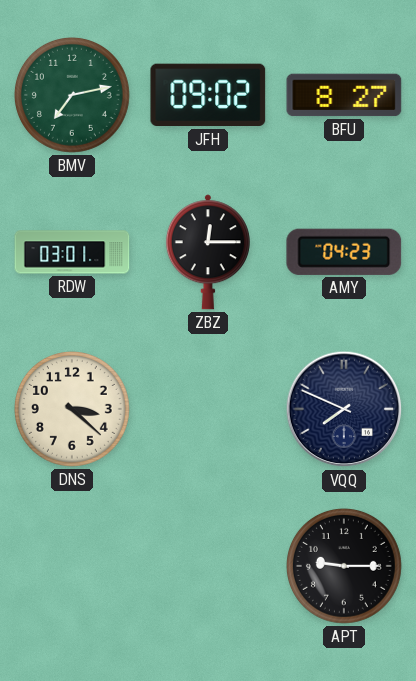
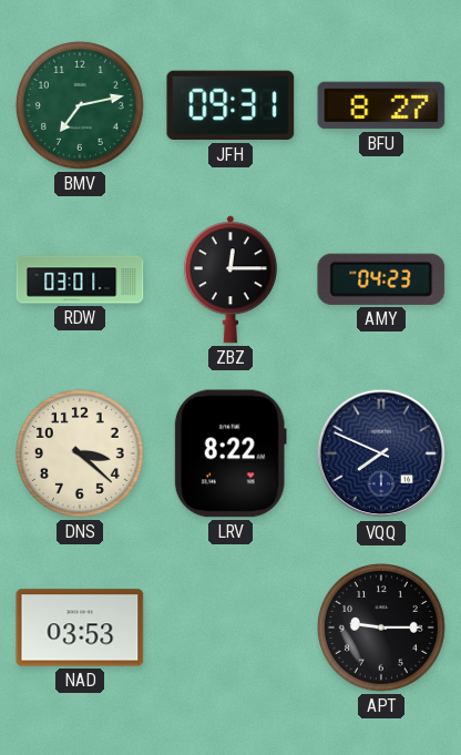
JFH: 09:02 -> 09:31 (230, 105)
LRV: none -> 8:22 (230, 453)
NAD: none -> 03:53 (80, 628)
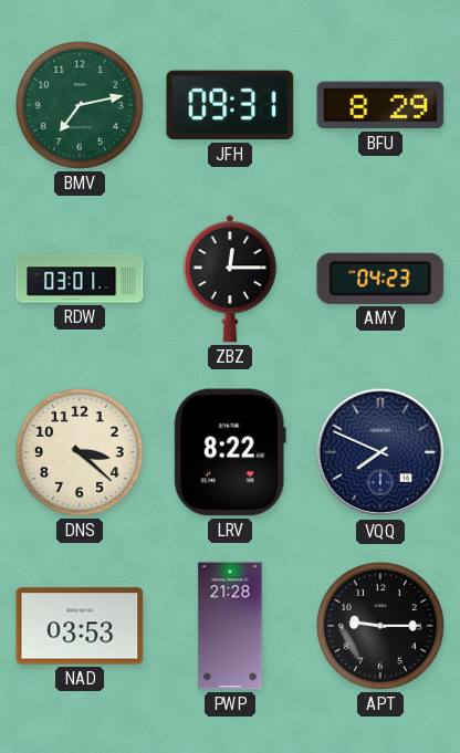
BFU: 8:27 -> 8:29 (380, 105)
PWP: none -> 21:28 (230, 626)
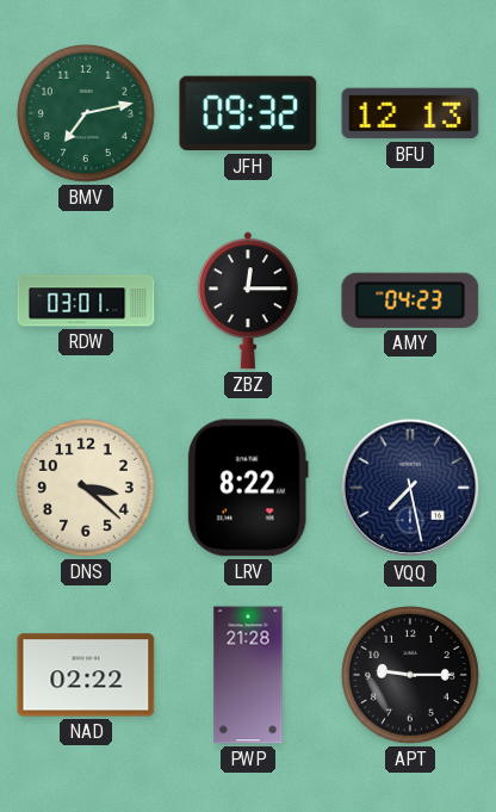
JFH: 09:31 -> 09:32 (248, 113)
BFU: 8:29 -> 12:13 (410, 113)
VQQ: 7:49 -> 7:28 (410, 488)
NAD: 03:53 -> 02:22 (86, 675)
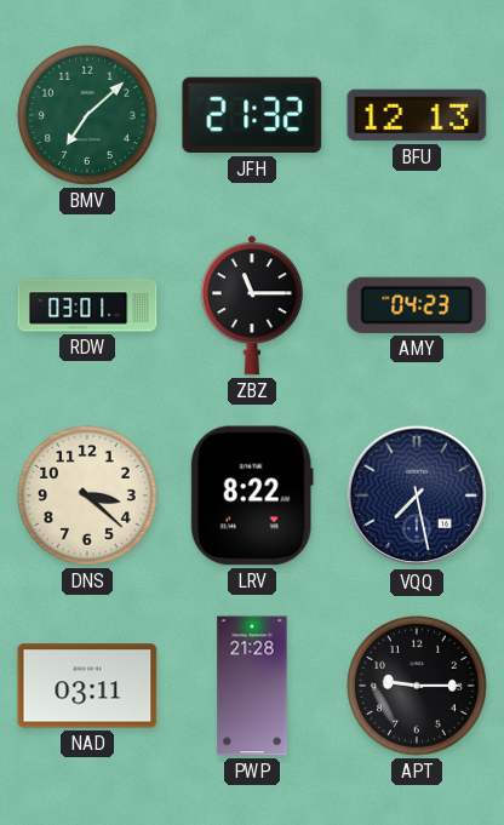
BMV: 7:13 -> 7:08 (87, 115)
JFH: 09:32 -> 21:32 (252, 115)
ZBZ: 12:15 -> 11:15 (252, 305)
NAD: 02:22 -> 03:11 (87, 686)
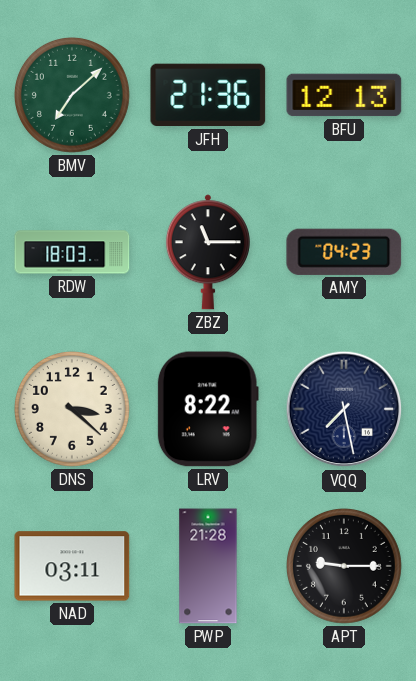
JFH: 21:32 -> 21:36 (208, 95)
RDW: 03:01 -> 18:03 (72, 252)
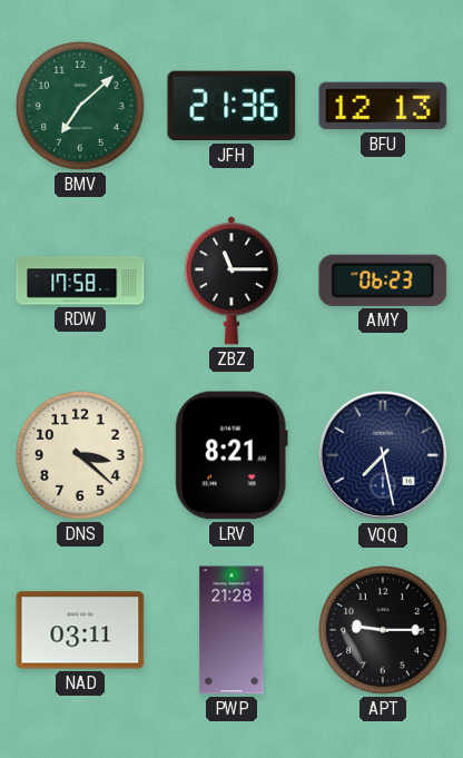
RDW: 18:03 -> 17:58 (80, 280)
AMY: 04:23 -> 06:23 (383, 280)
LRV: 8:22 -> 8:21 (231, 455)
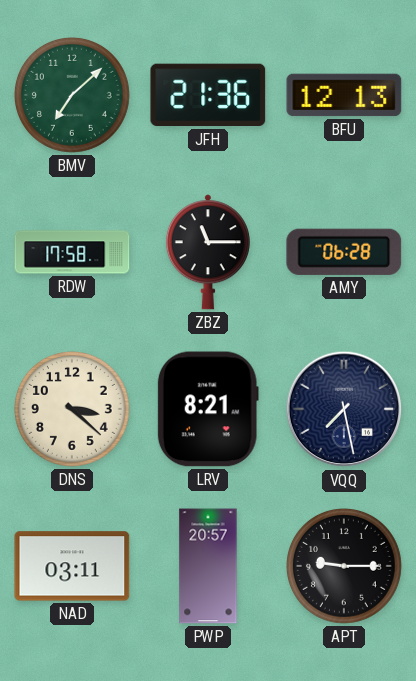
AMY: 06:23 -> 06:28 (344, 252)
PWP: 21:28 -> 20:57 (208, 566)
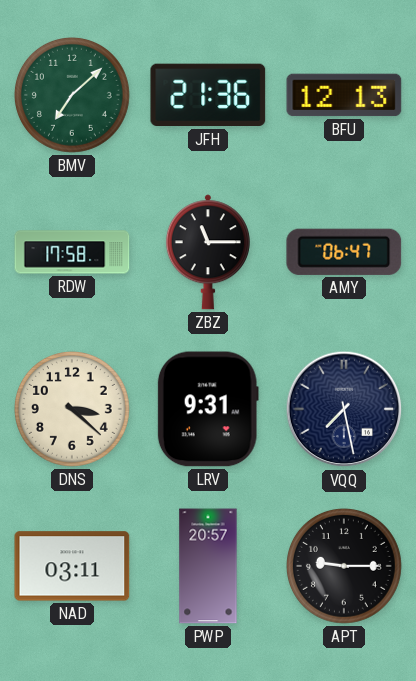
AMY: 06:28 -> 06:47 (344, 252)
LRV: 8:21 -> 9:31 (208, 409)
